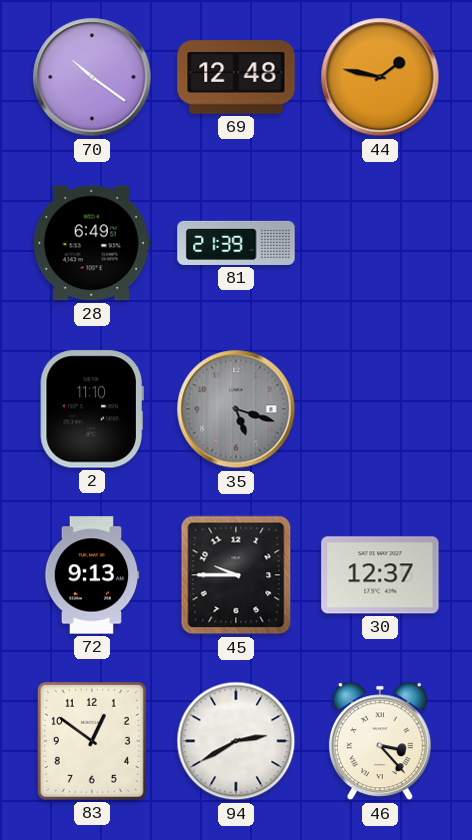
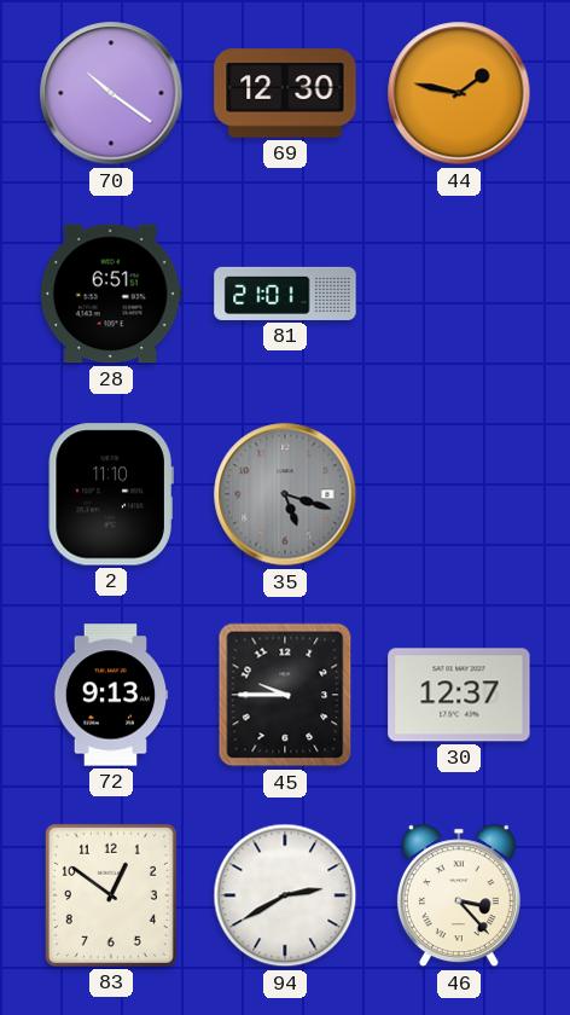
69: 12:48 -> 12:30 (285, 93)
28: 6:49 -> 6:51 (111, 294)
81: 21:39 -> 21:01 (285, 294)
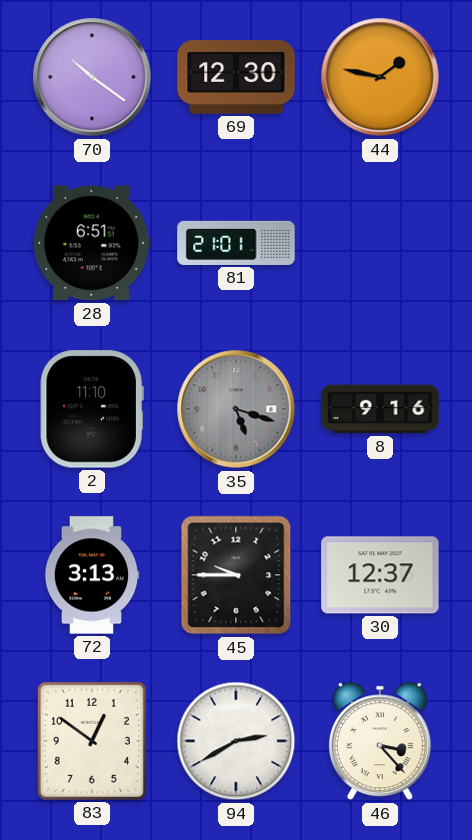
8: none -> 9:16 (380, 409)
72: 9:13 -> 3:13 (92, 575)
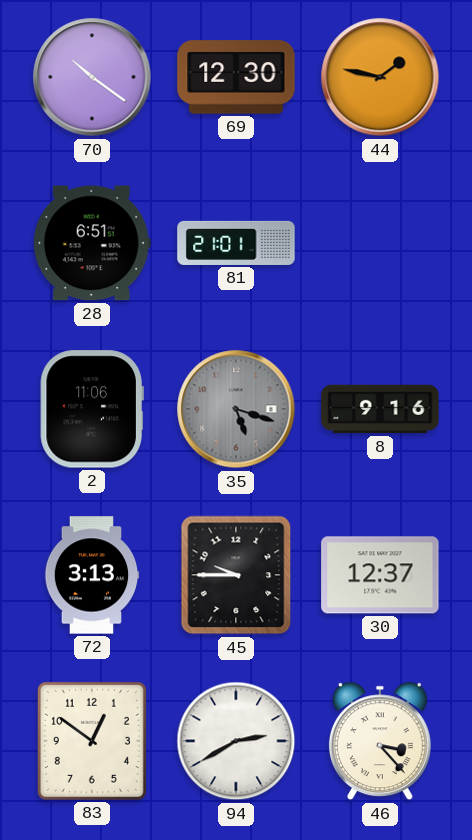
2: 11:10 -> 11:06 (92, 409)
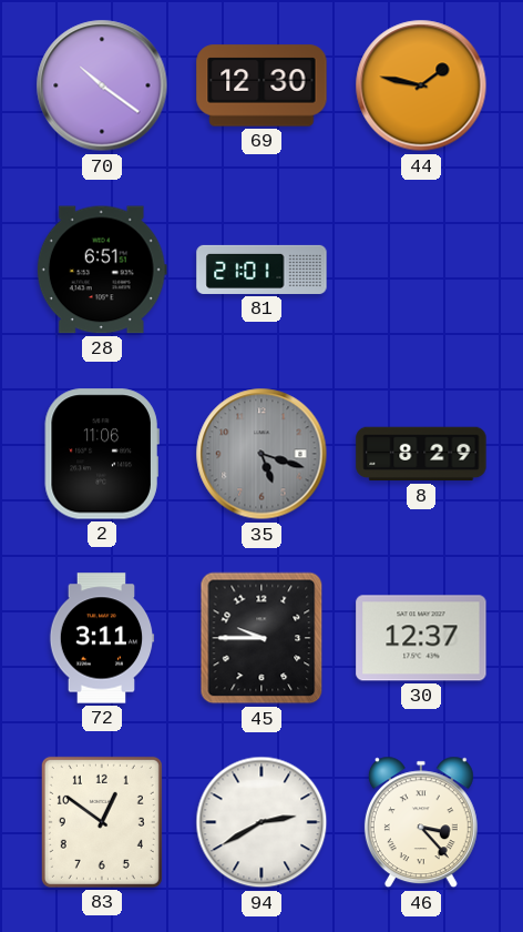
8: 9:16 -> 8:29 (421, 454)
72: 3:13 -> 3:11 (102, 638)
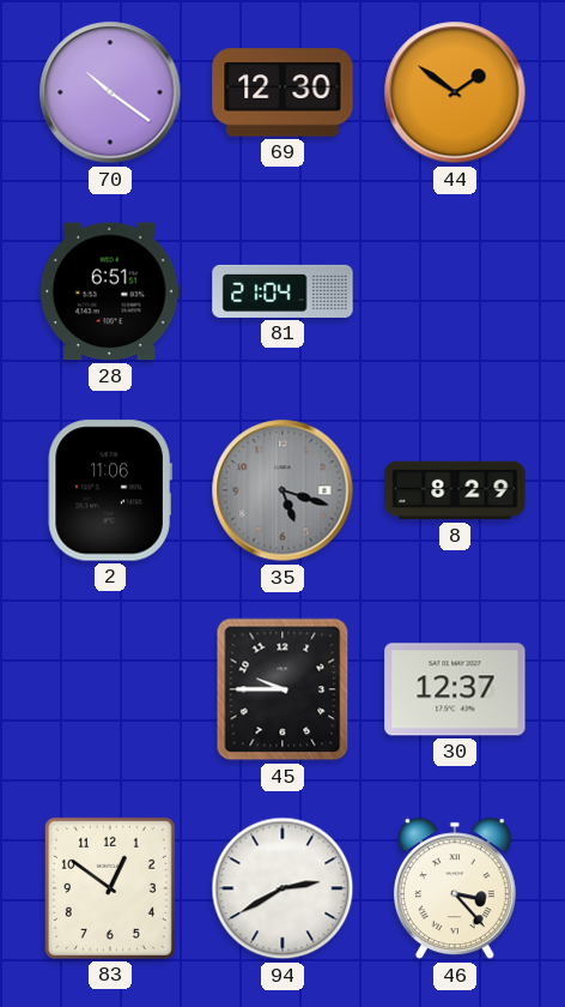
44: 1:47 -> 1:51 (455, 92)
81: 21:01 -> 21:04 (282, 291)
72: 3:11 -> none (102, 638)
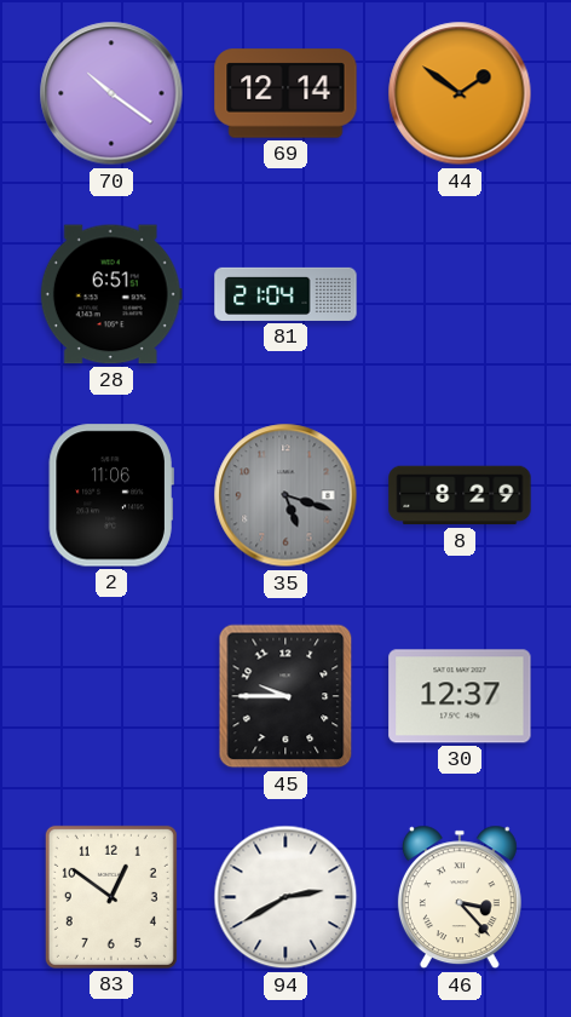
69: 12:30 -> 12:14 (285, 93)
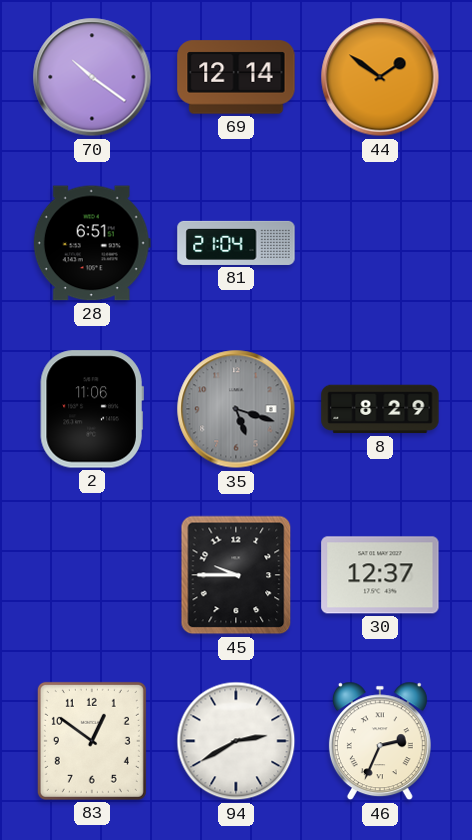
46: 3:23 -> 2:34 (380, 741)
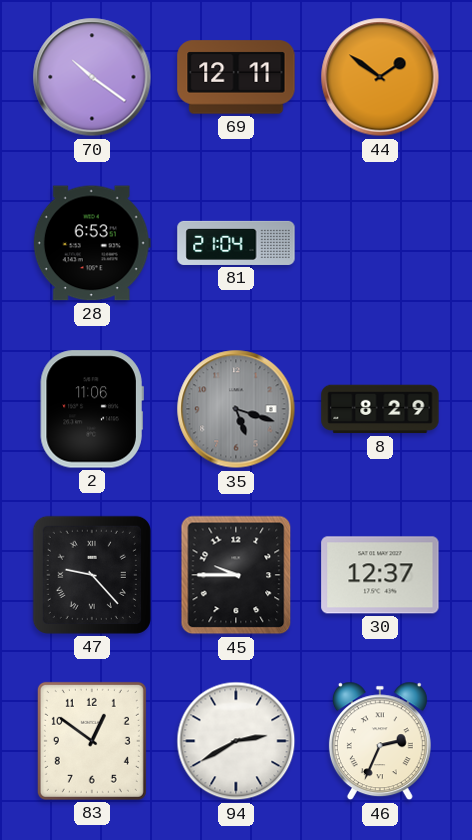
69: 12:14 -> 12:11 (236, 77)
28: 6:51 -> 6:53 (92, 243)
47: none -> 9:23 (92, 575)
